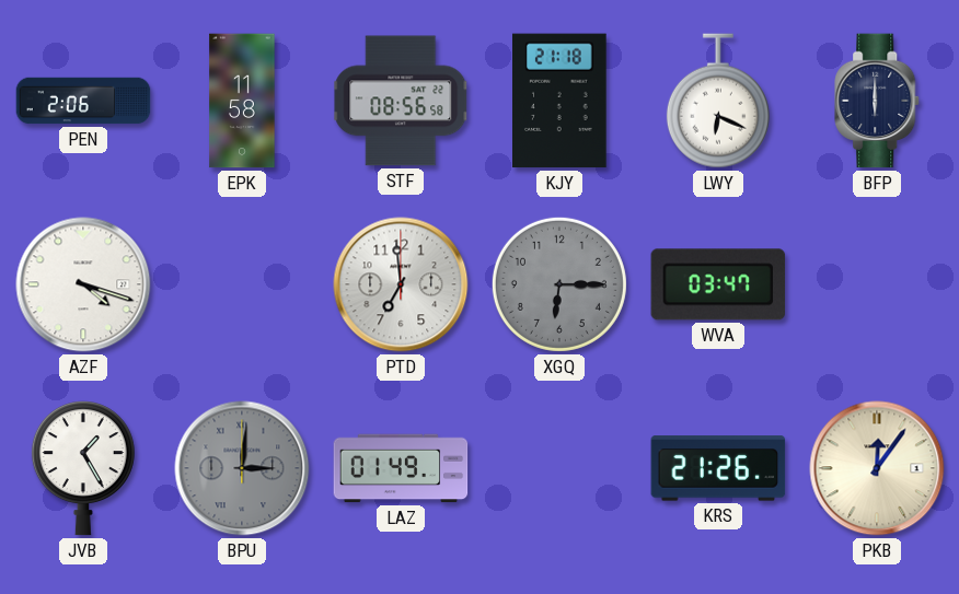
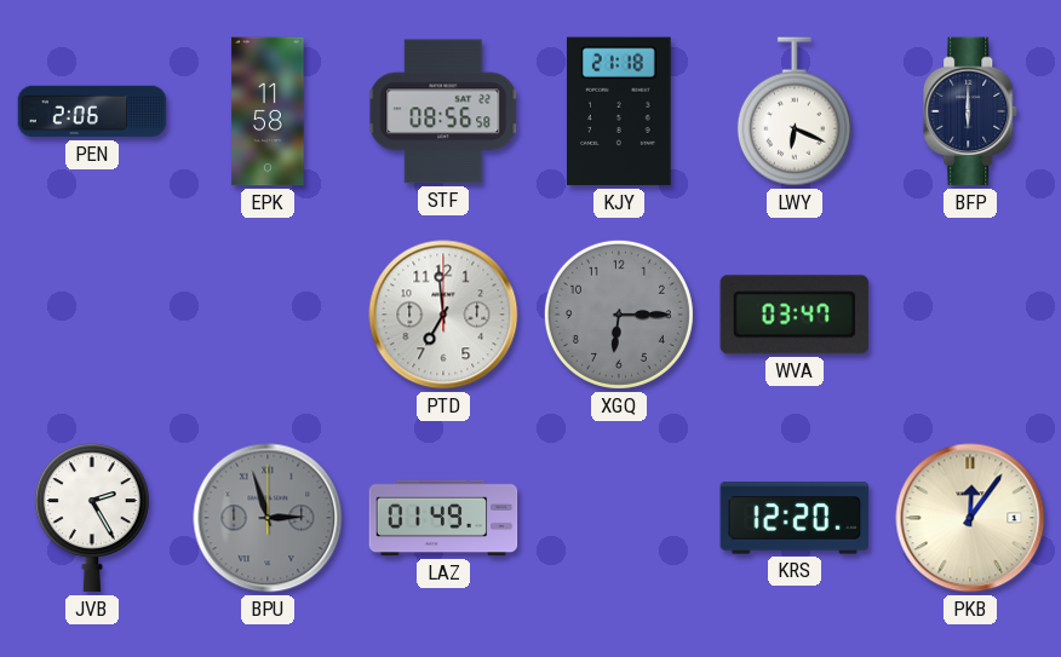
AZF: 4:18 -> none (83, 284)
JVB: 1:25 -> 2:25 (92, 518)
BPU: 3:01 -> 2:57 (268, 518)
KRS: 21:26 -> 12:20 (795, 518)
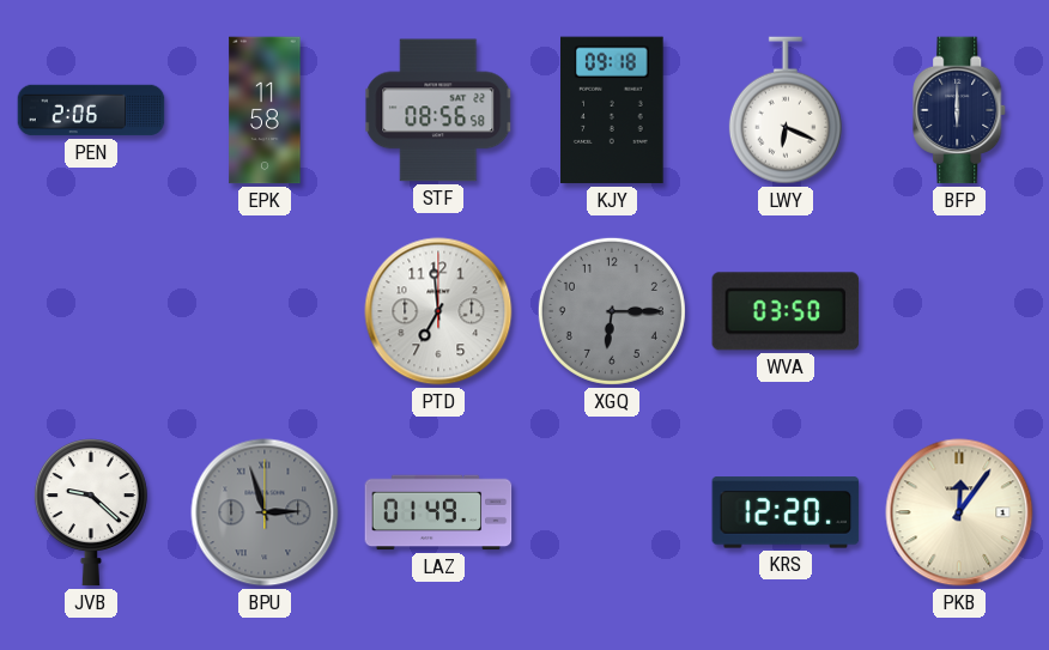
KJY: 21:18 -> 09:18 (612, 110)
WVA: 03:47 -> 03:50 (786, 311)
JVB: 2:25 -> 9:22 (91, 512)
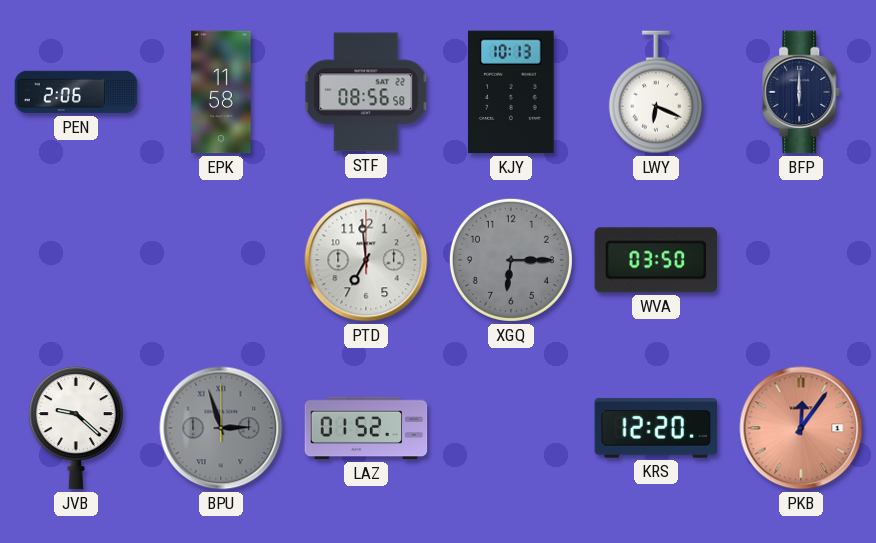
KJY: 09:18 -> 10:13 (511, 92)
LAZ: 01:49 -> 01:52 (366, 428)
PKB dial: cream -> salmon (801, 428)
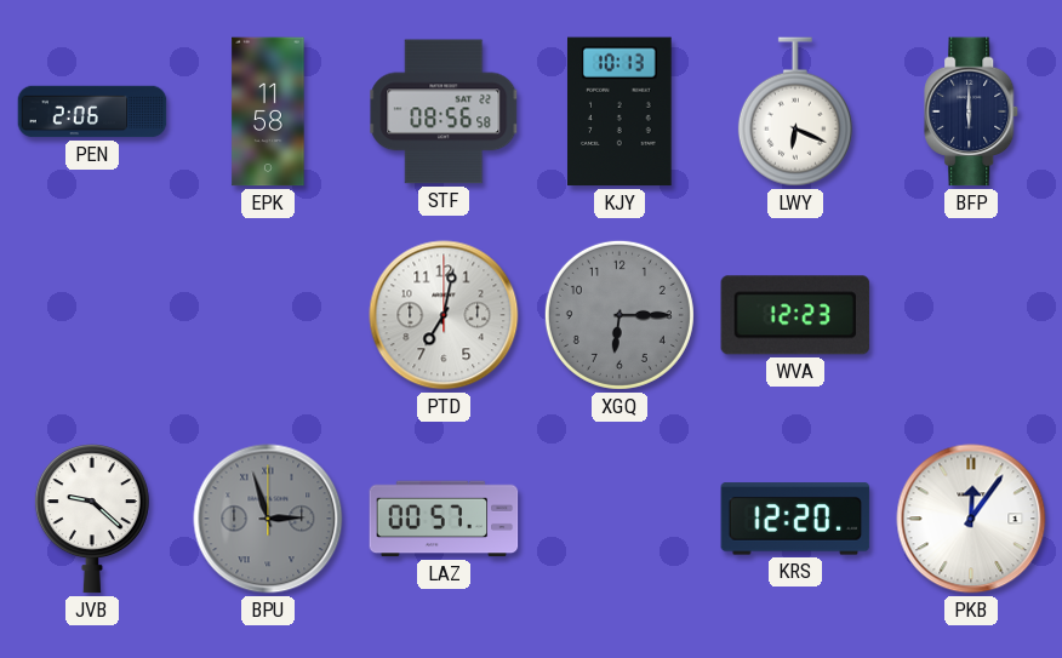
PTD: 6:59 -> 7:02 (444, 315)
WVA: 03:50 -> 12:23 (795, 315)
LAZ: 01:52 -> 00:57 (444, 519)
PKB dial: salmon -> white (971, 519)
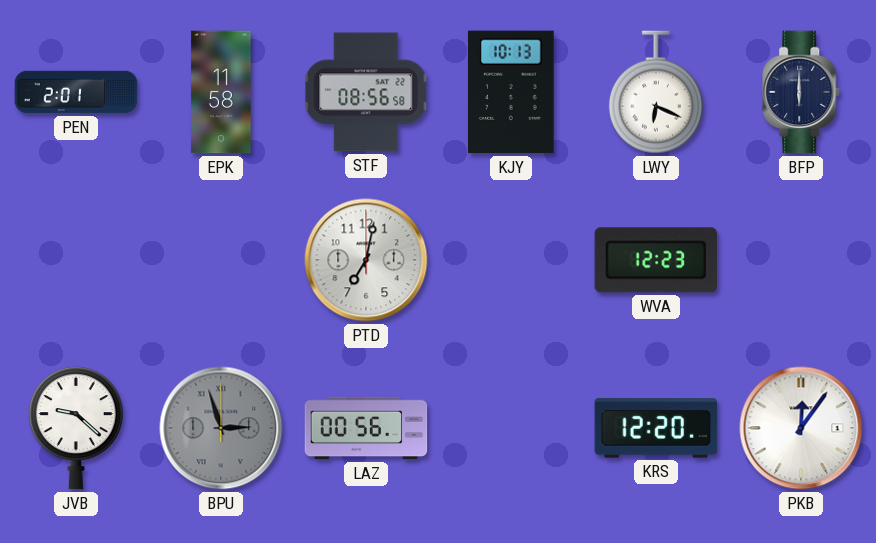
PEN: 2:06 -> 2:01 (76, 92)
XGQ: 6:15 -> none (619, 315)
LAZ: 00:57 -> 00:56 (366, 428)
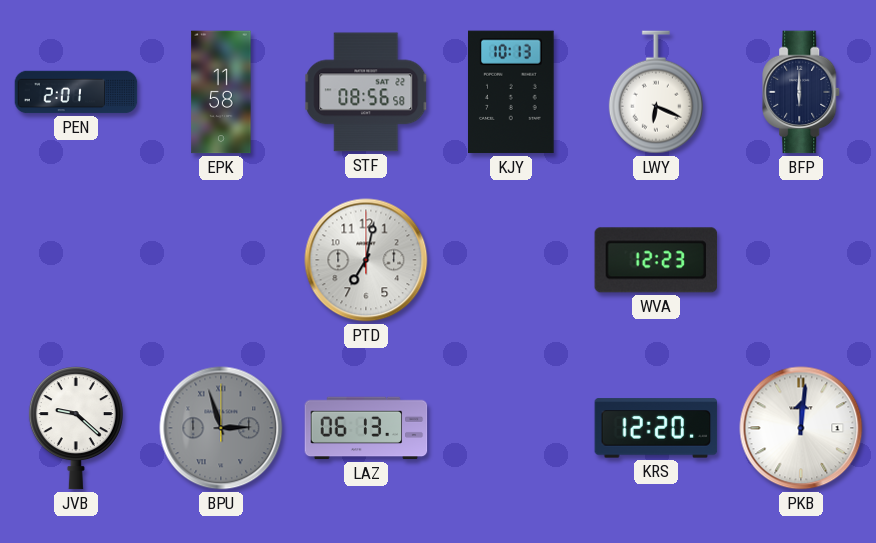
LAZ: 00:56 -> 06:13 (366, 428)
PKB: 12:06 -> 12:01 (801, 428)
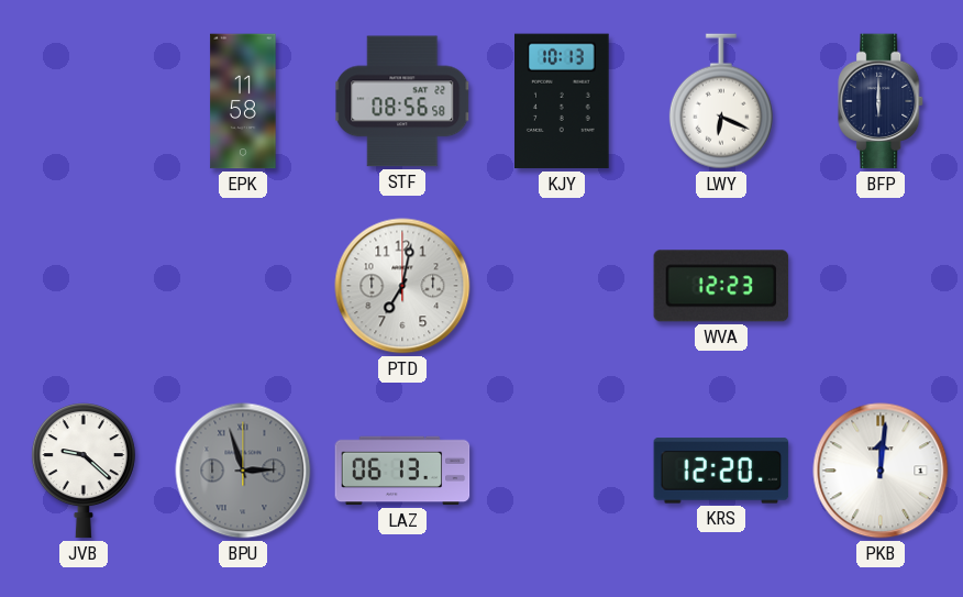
PEN: 2:01 -> none (76, 92)
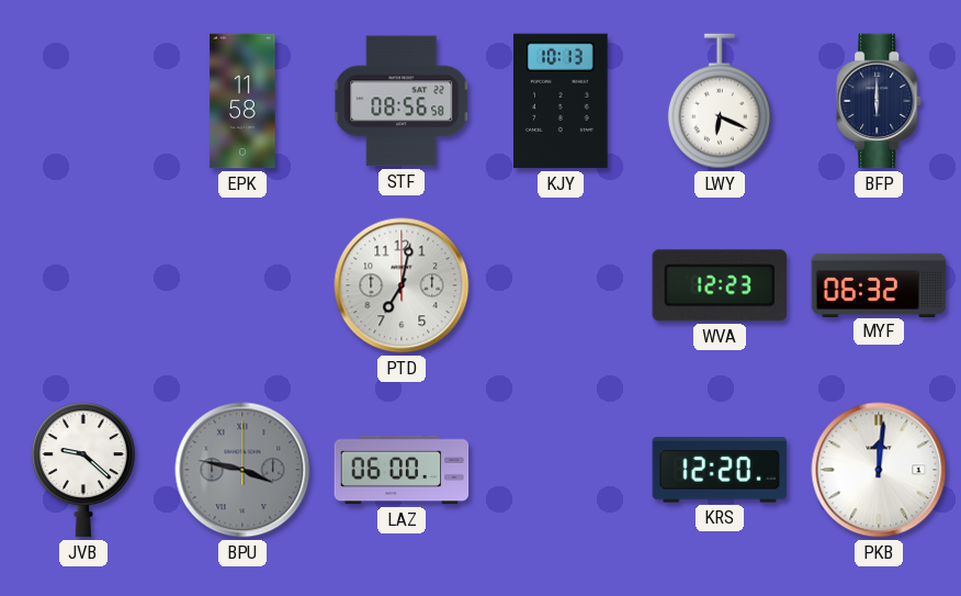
MYF: none -> 06:32 (879, 284)
BPU: 2:57 -> 3:47 (242, 470)
LAZ: 06:13 -> 06:00 (402, 470)
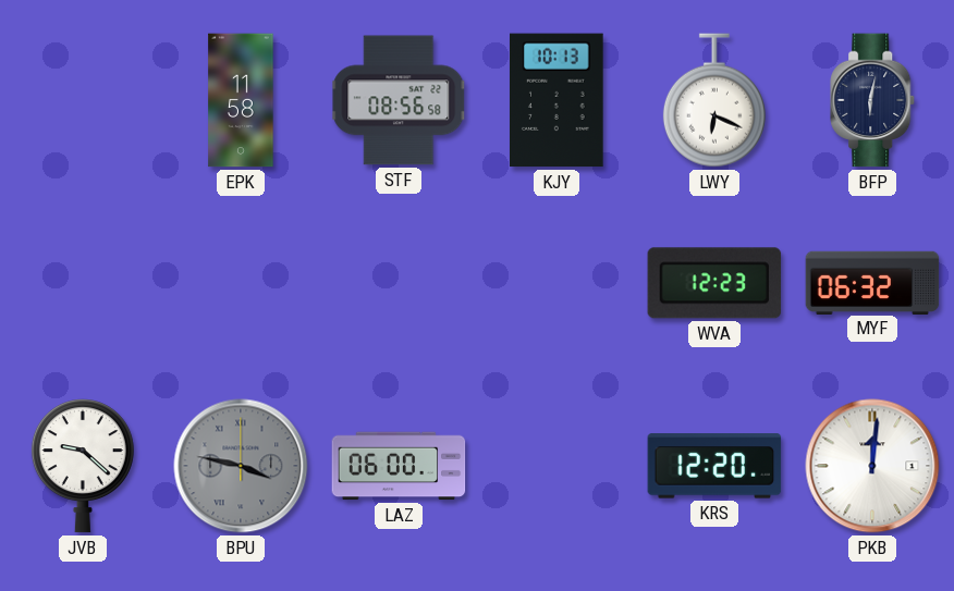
BFP: 6:00 -> 6:02 (873, 100)
PTD: 7:02 -> none (402, 285)
